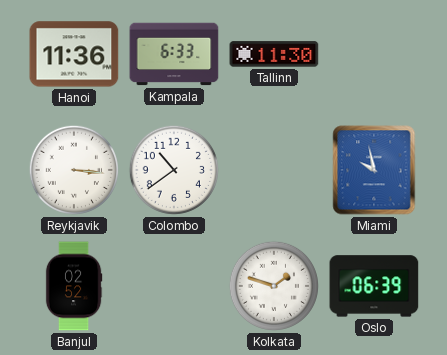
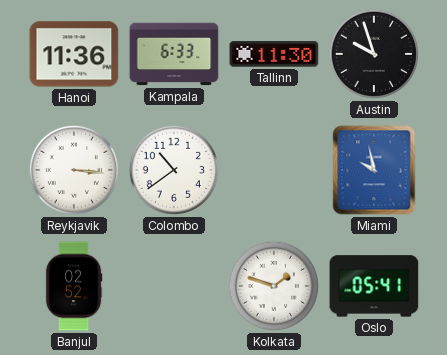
Austin: none -> 9:57 (374, 54)
Oslo: 06:39 -> 05:41 (374, 286)
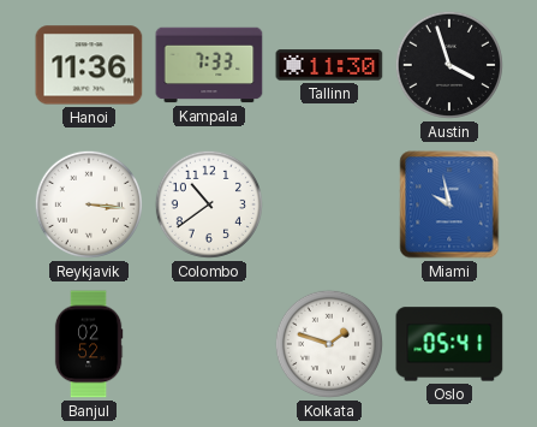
Kampala: 6:33 -> 7:33 (209, 65)
Austin: 9:57 -> 3:57 (449, 65)
